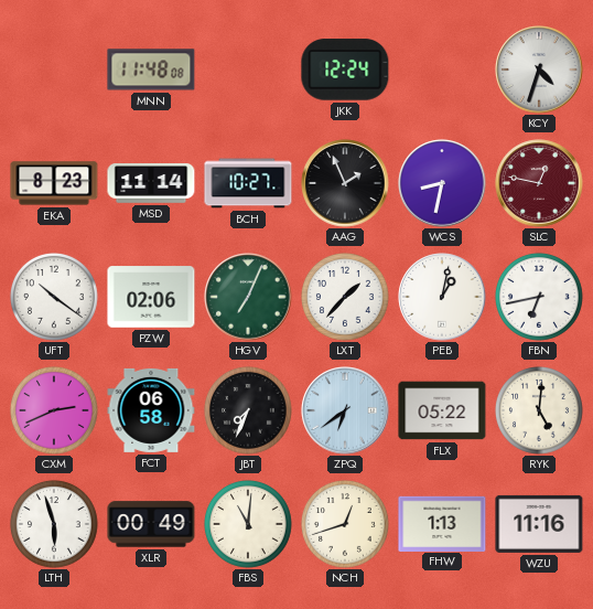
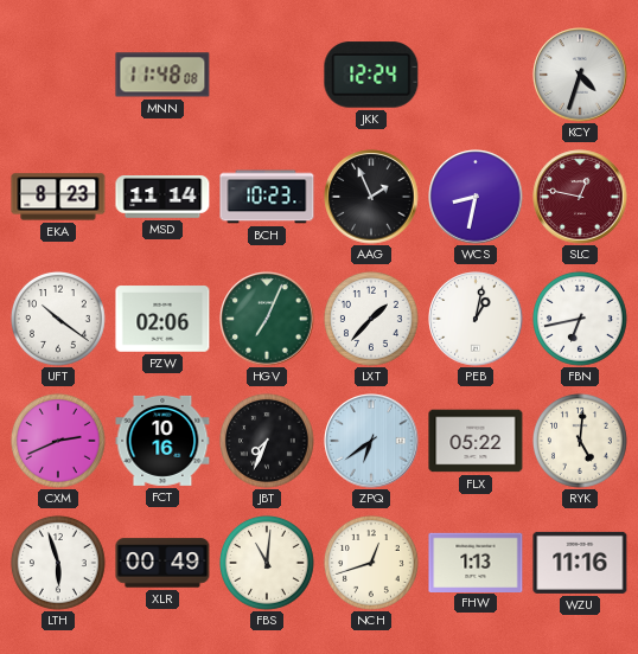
BCH: 10:27 -> 10:23 (267, 197)
FCT: 06:58 -> 10:16 (162, 441)
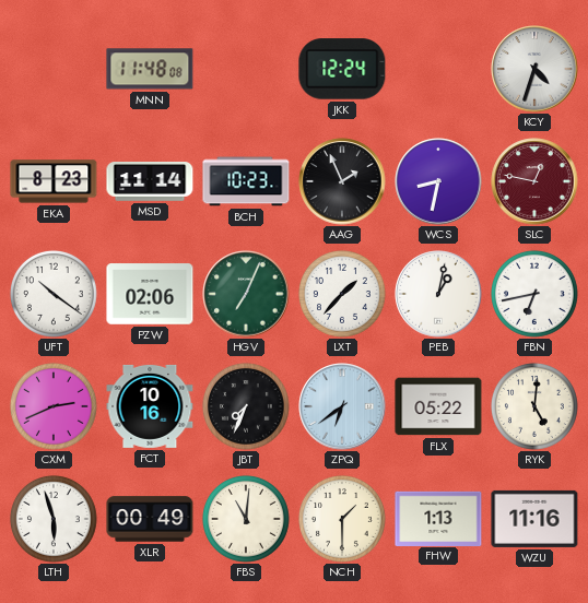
NCH: 12:42 -> 1:30 (342, 519)
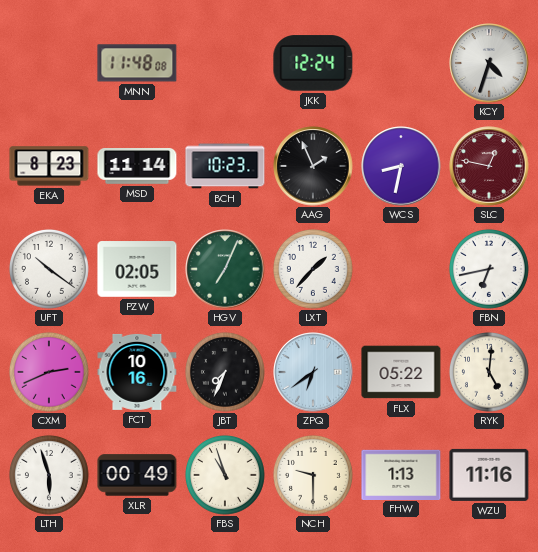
PZW: 02:06 -> 02:05 (137, 269)
PEB: 1:02 -> none (438, 294)
FBS: 11:01 -> 10:57 (225, 475)
NCH: 1:30 -> 9:30 (313, 475)
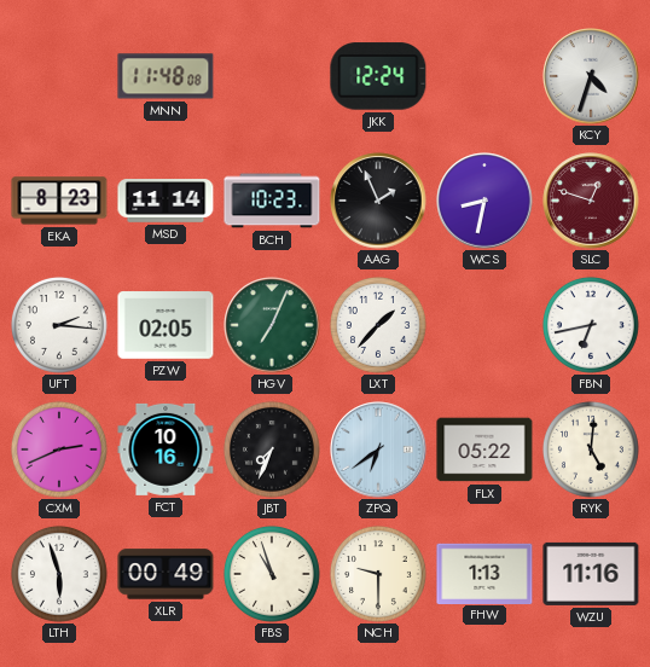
SLC: 12:47 -> 12:48 (591, 201)
UFT: 10:21 -> 2:16 (59, 325)
